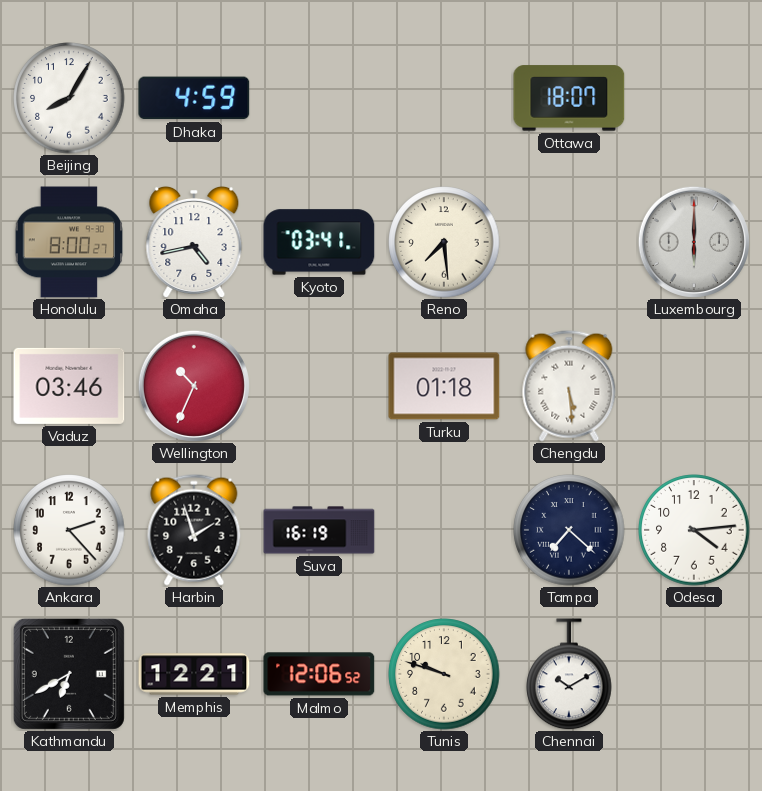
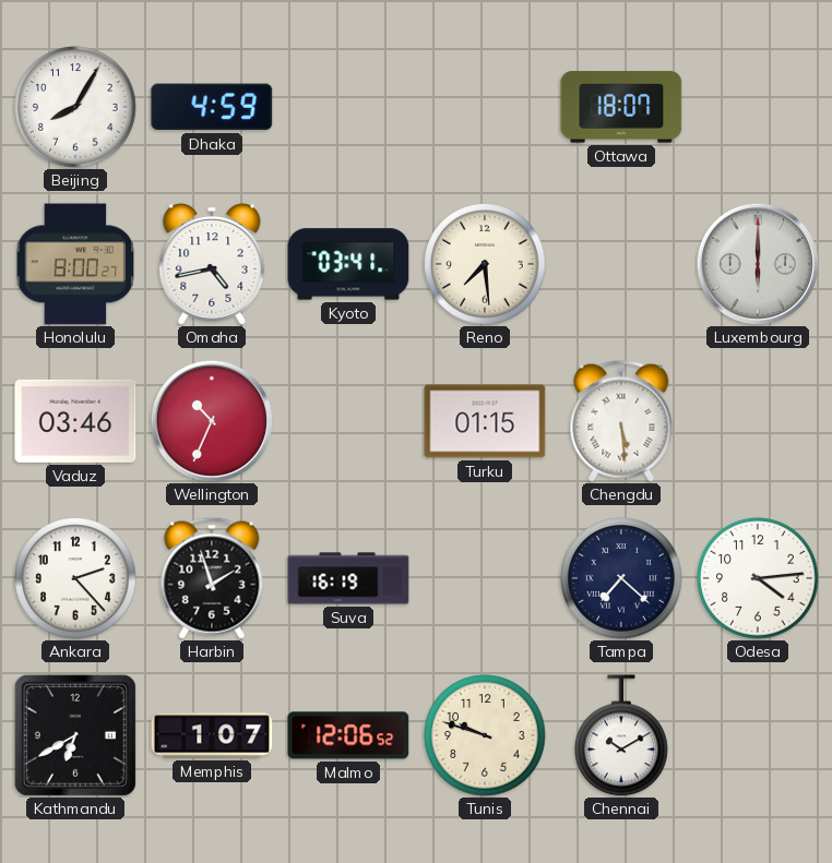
Turku: 01:18 -> 01:15 (485, 421)
Memphis: 12:21 -> 1:07 (212, 735)
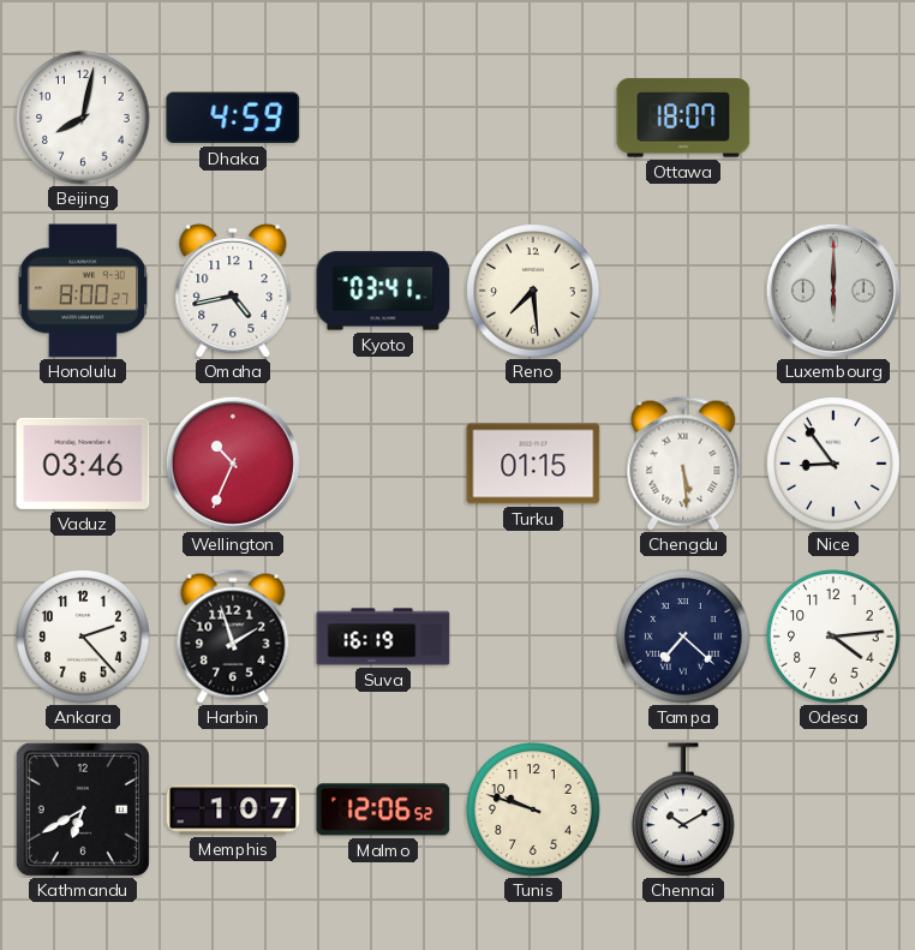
Beijing: 8:05 -> 8:02 (83, 118)
Nice: none -> 8:54 (833, 464)
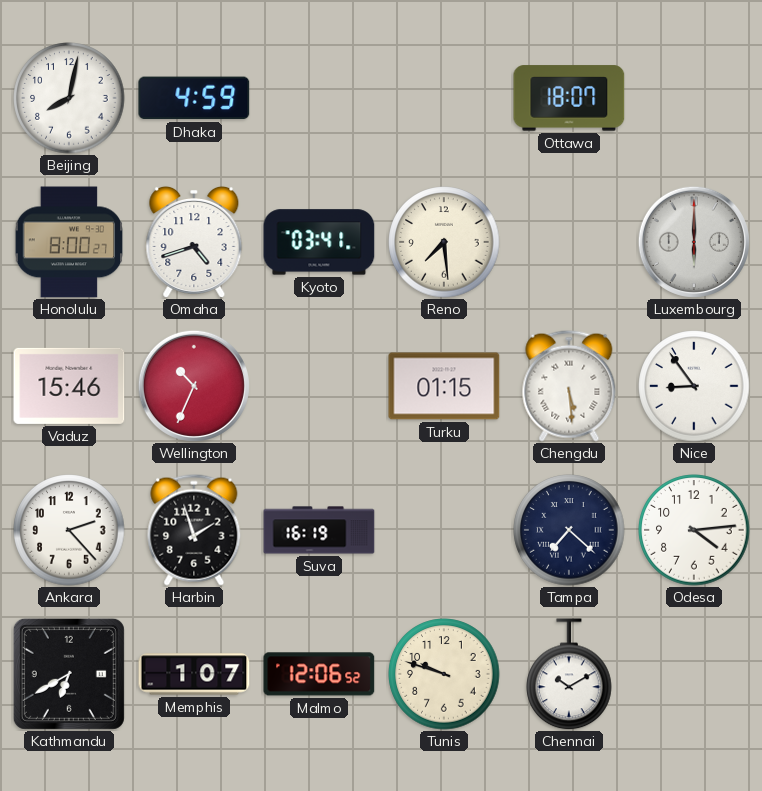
Omaha: 4:43 -> 4:42 (194, 242)
Vaduz: 03:46 -> 15:46 (69, 386)
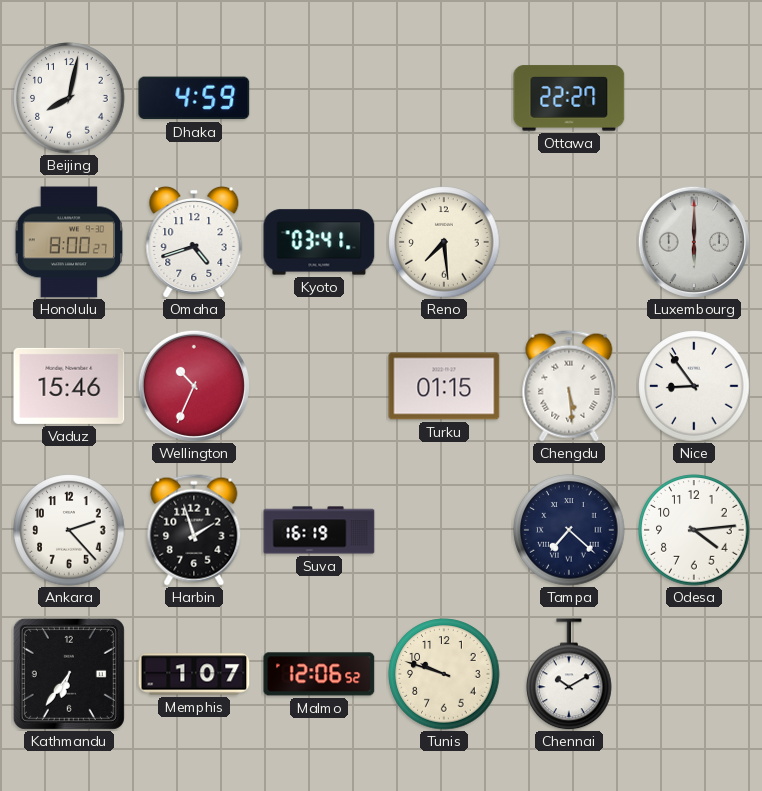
Ottawa: 18:07 -> 22:27 (569, 98)
Kathmandu: 6:40 -> 6:36 (69, 674)
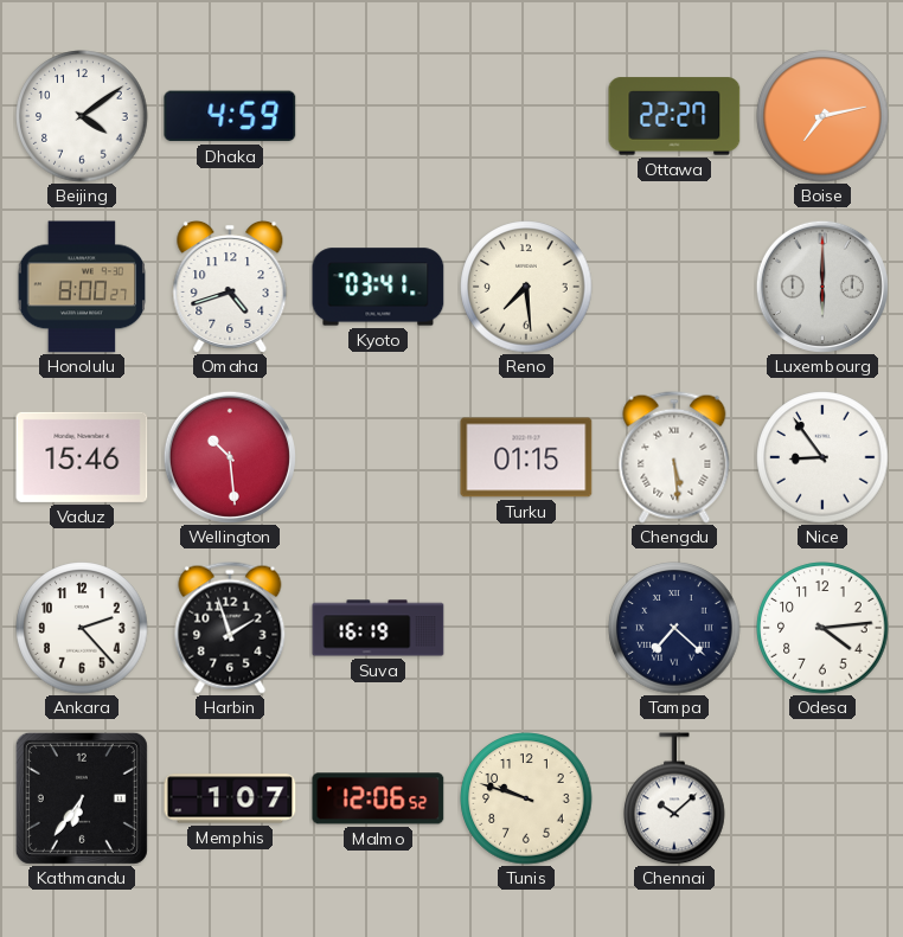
Beijing: 8:02 -> 4:09 (82, 116)
Boise: none -> 7:13 (822, 116)
Wellington: 10:34 -> 10:29 (230, 457)
Chennai: 10:10 -> 10:08 (674, 798)
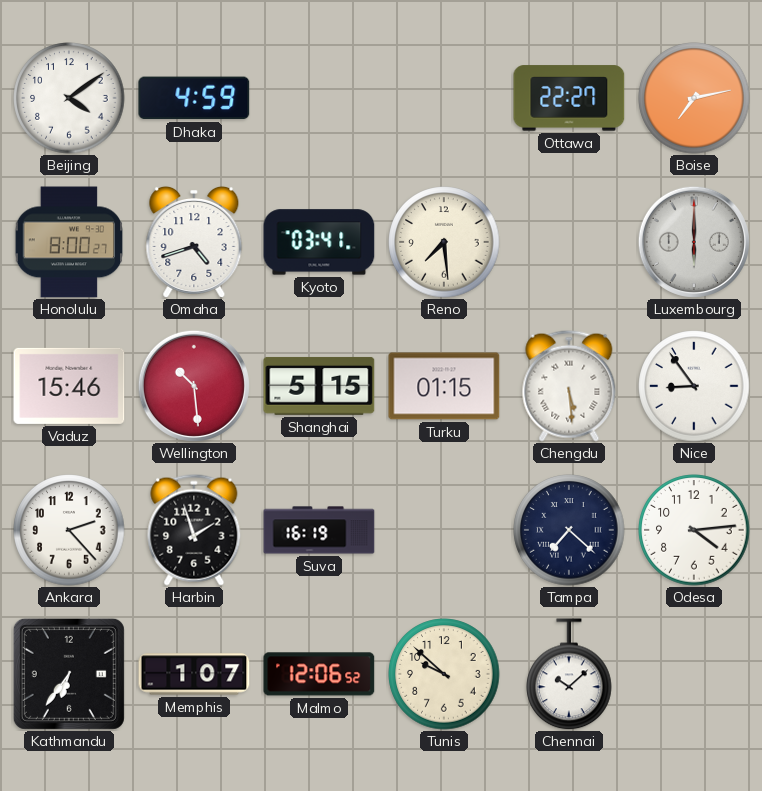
Shanghai: none -> 5:15 (319, 386)
Tunis: 9:48 -> 9:52 (444, 674)
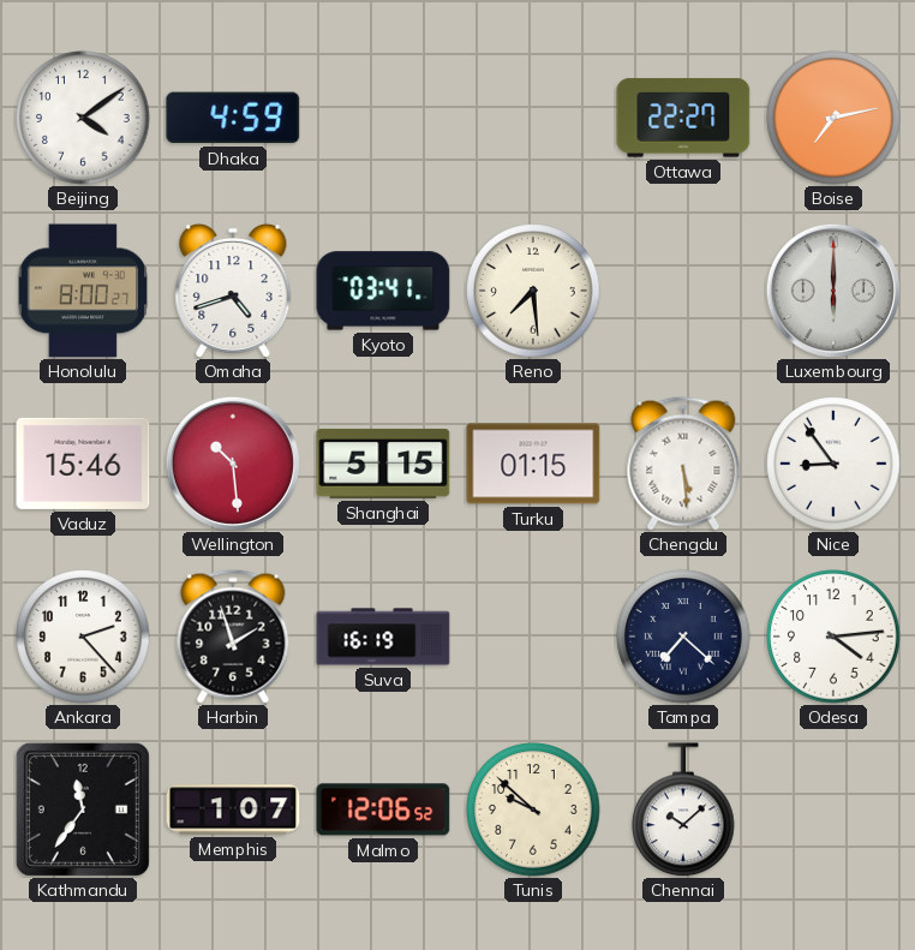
Kathmandu: 6:36 -> 11:36 (83, 809)
